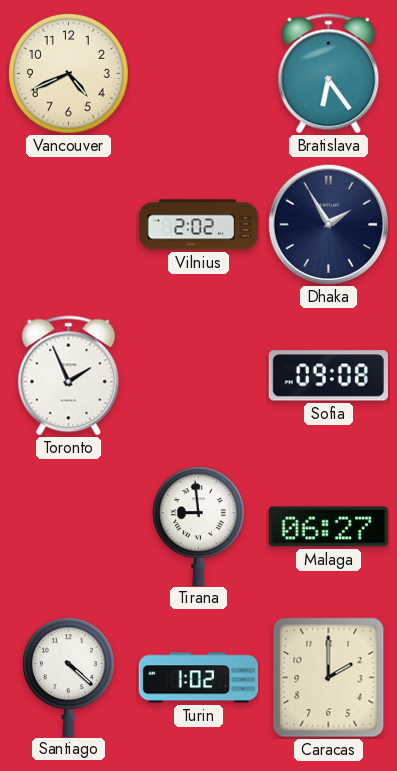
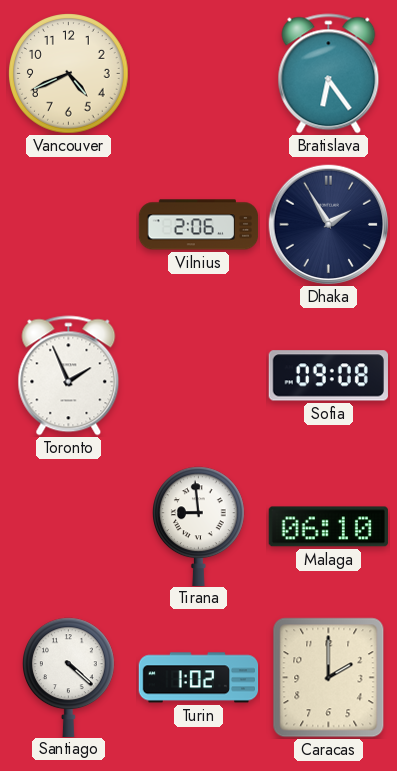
Vilnius: 2:02 -> 2:06 (199, 225)
Malaga: 06:27 -> 06:10 (328, 527)
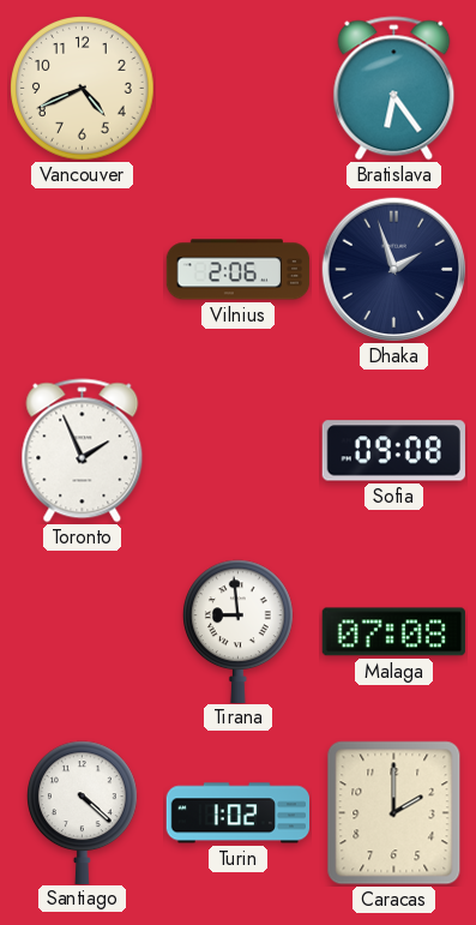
Dhaka: 1:55 -> 1:57 (394, 270)
Malaga: 06:10 -> 07:08 (393, 632)
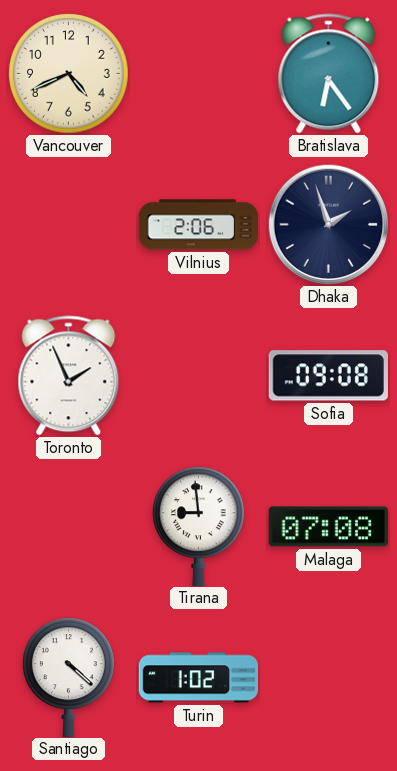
Caracas: 2:00 -> none (394, 813)
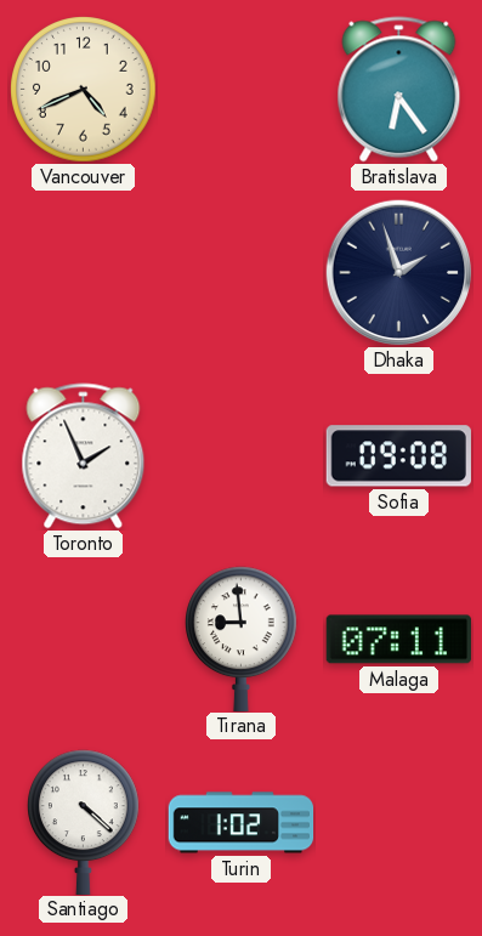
Vilnius: 2:06 -> none (199, 225)
Malaga: 07:08 -> 07:11 (398, 640)
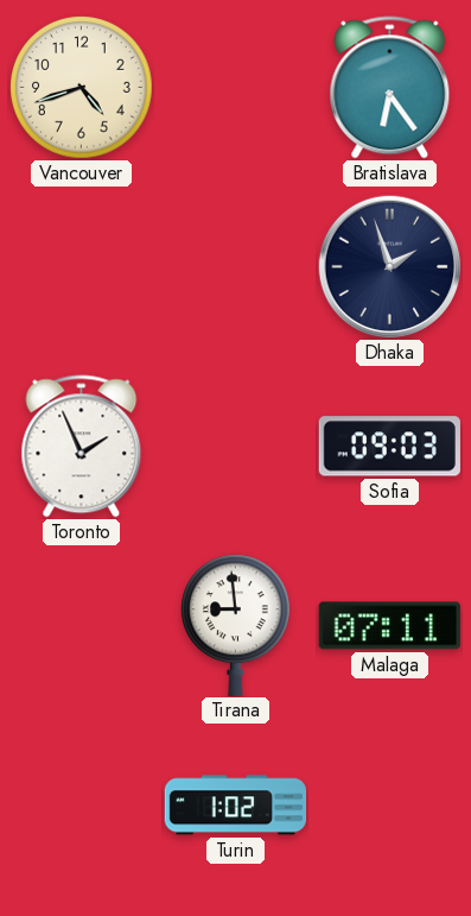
Vancouver: 4:41 -> 4:42 (82, 88)
Sofia: 09:08 -> 09:03 (389, 447)
Santiago: 4:22 -> none (84, 822)
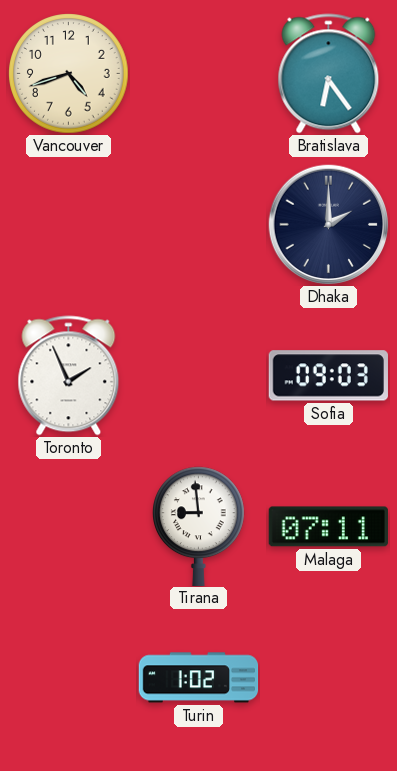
Dhaka: 1:57 -> 2:00 (329, 225)
